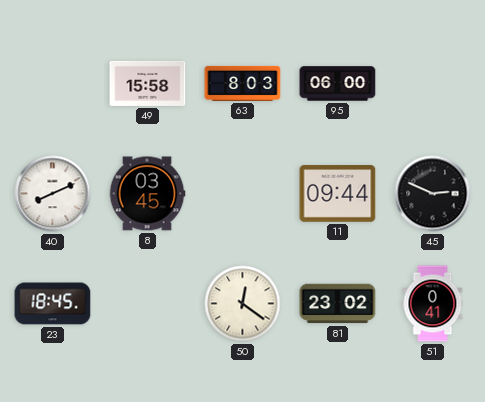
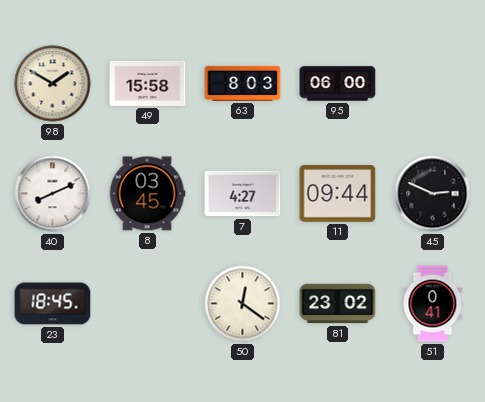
98: none -> 1:50 (53, 84)
7: none -> 4:27 (243, 194)
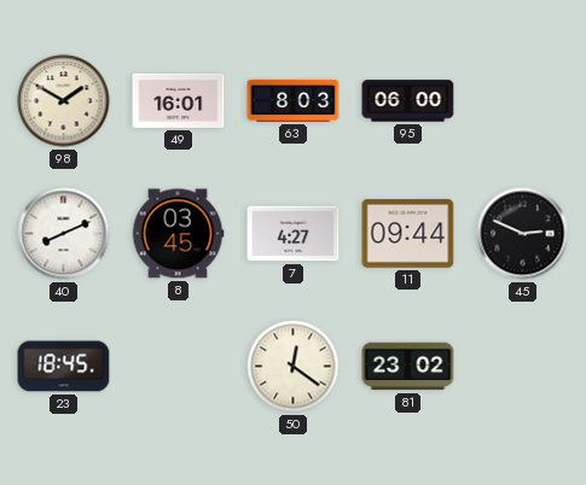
49: 15:58 -> 16:01 (179, 100)
51: 0:41 -> none (433, 304)
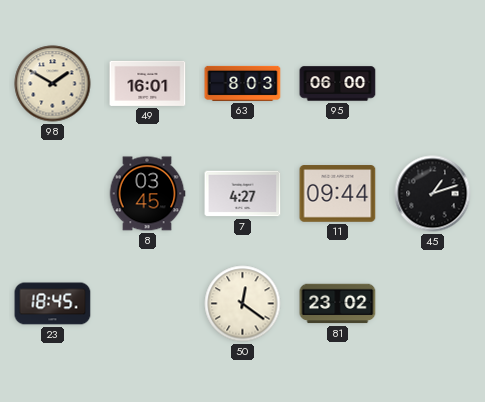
40: 8:11 -> none (64, 234)
45: 2:49 -> 1:12 (433, 194)
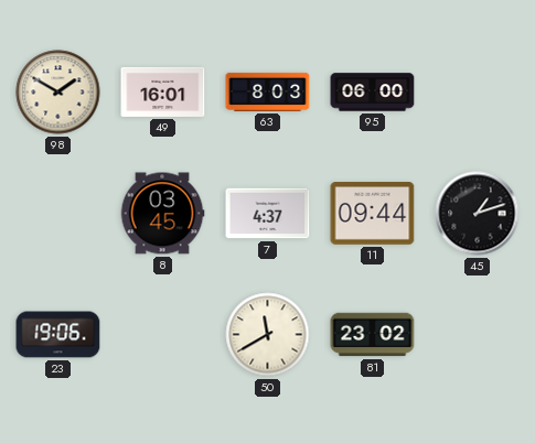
7: 4:27 -> 4:37 (268, 214)
23: 18:45 -> 19:06 (58, 335)
50: 12:21 -> 11:40 (268, 335)
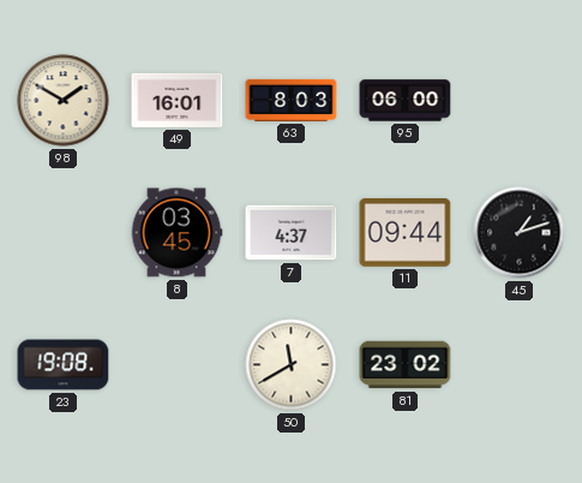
23: 19:06 -> 19:08 (64, 365)
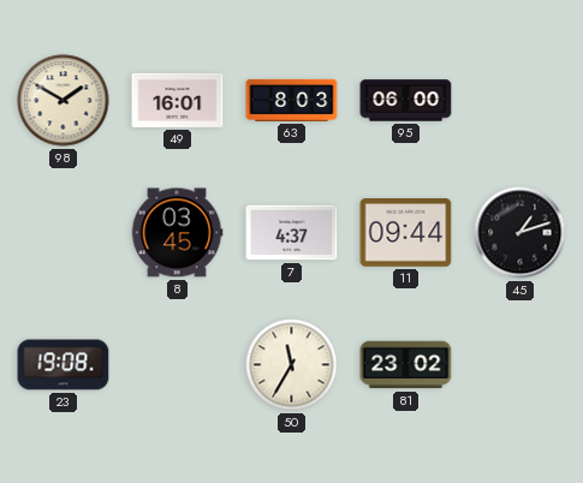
50: 11:40 -> 11:35 (292, 365)
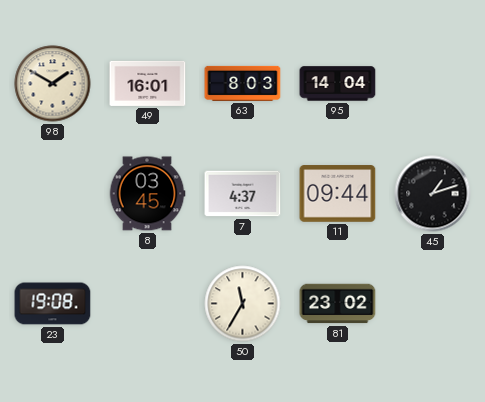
95: 06:00 -> 14:04 (338, 84)
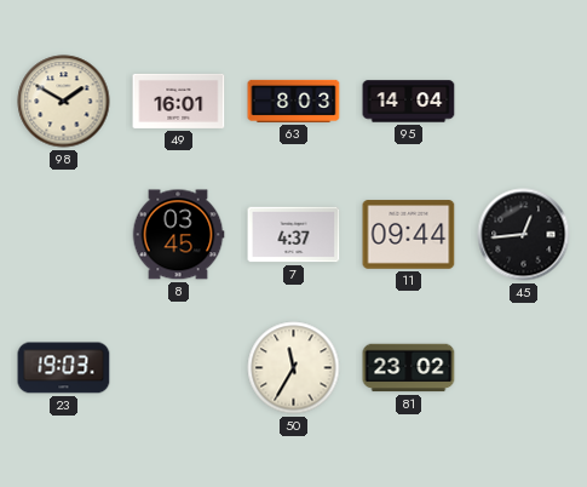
45: 1:12 -> 12:44 (524, 235)
23: 19:08 -> 19:03 (64, 368)
